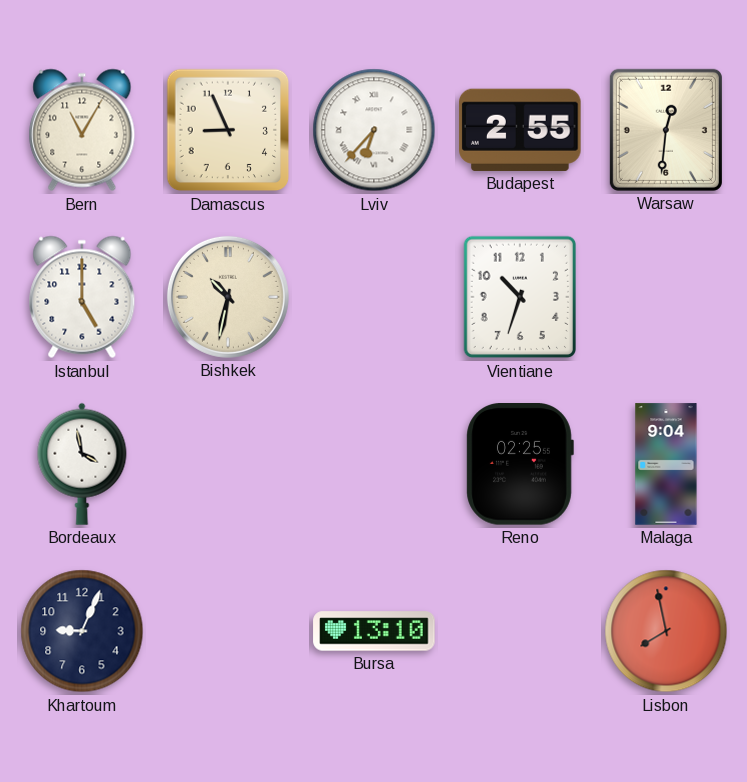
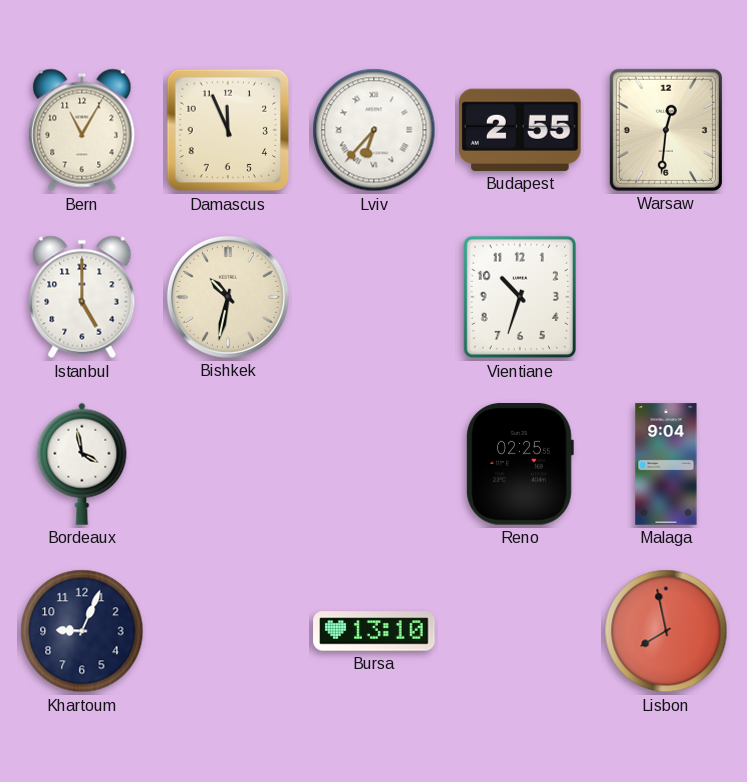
Damascus: 8:56 -> 11:56 (228, 130)
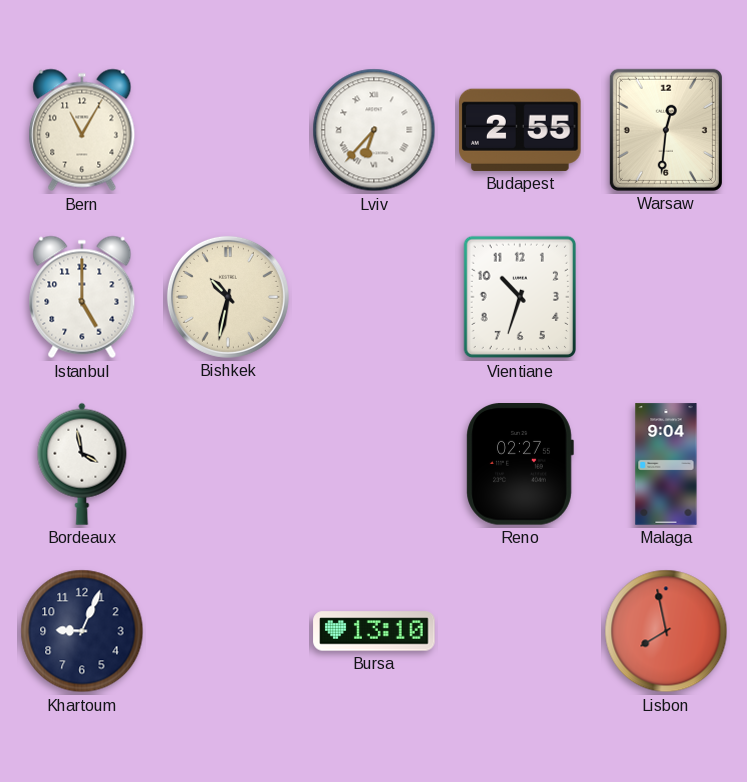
Damascus: 11:56 -> none (228, 130)
Reno: 02:25 -> 02:27 (520, 465)
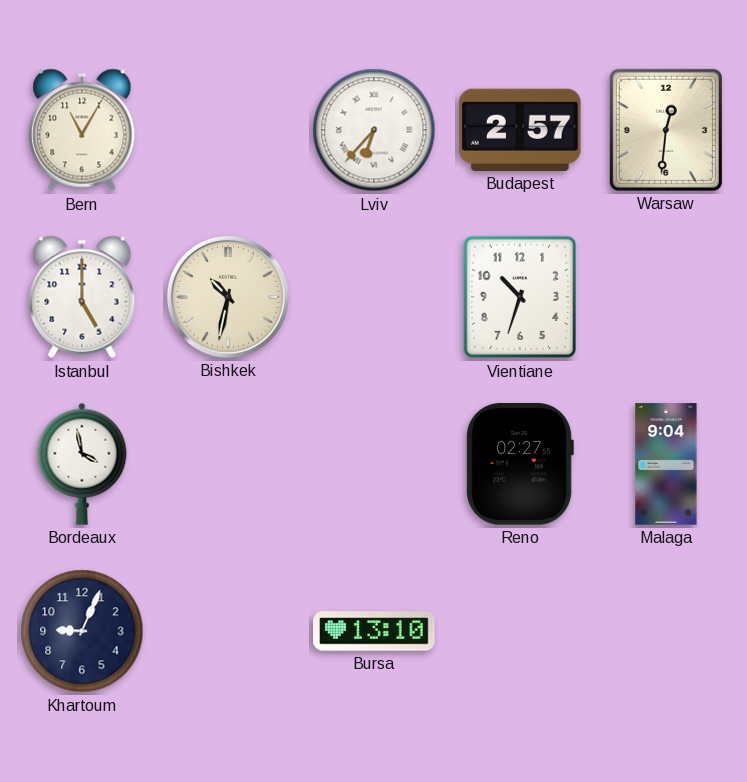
Budapest: 2:55 -> 2:57 (521, 130)
Lisbon: 7:58 -> none (666, 631)
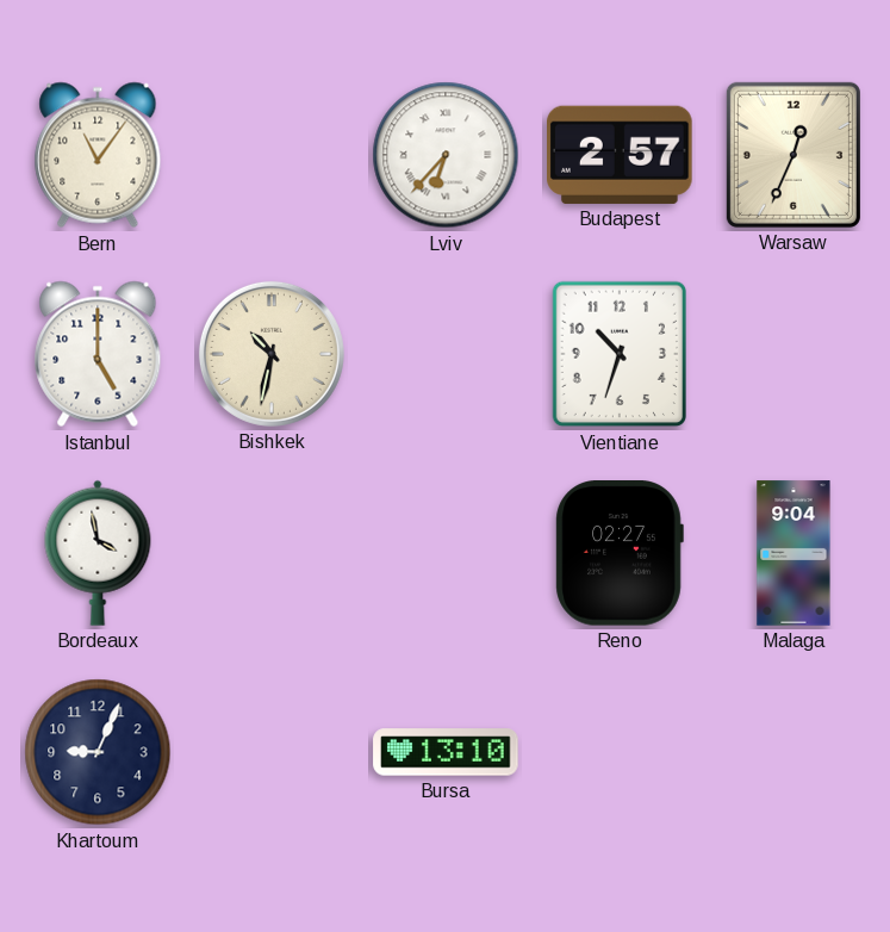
Bern: 11:05 -> 11:06 (98, 155)
Warsaw: 12:31 -> 12:34 (793, 155)
